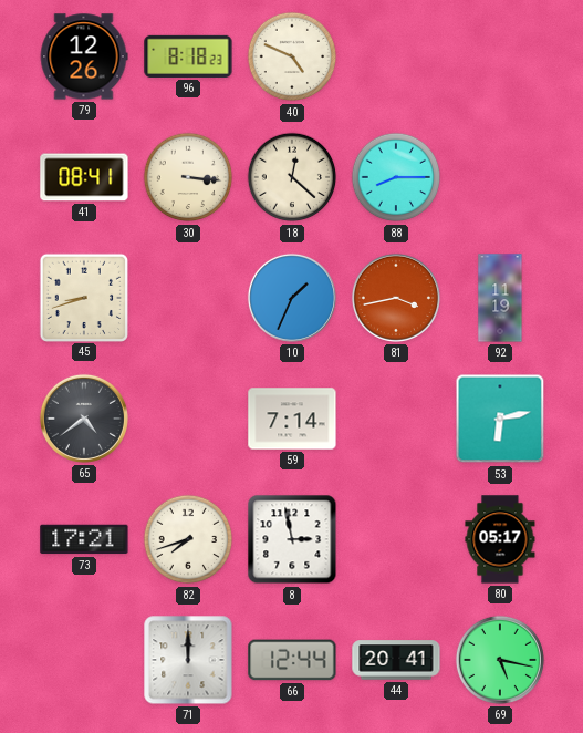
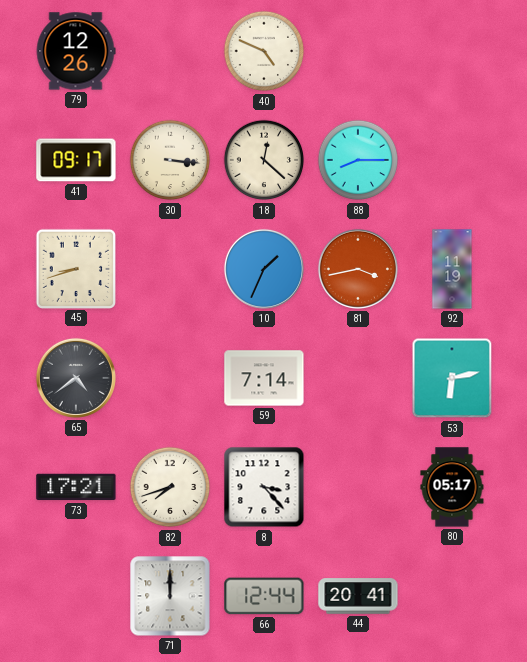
96: 8:18 -> none (188, 56)
41: 08:41 -> 09:17 (76, 160)
8: 2:58 -> 3:23 (264, 487)
69: 5:17 -> none (500, 660)
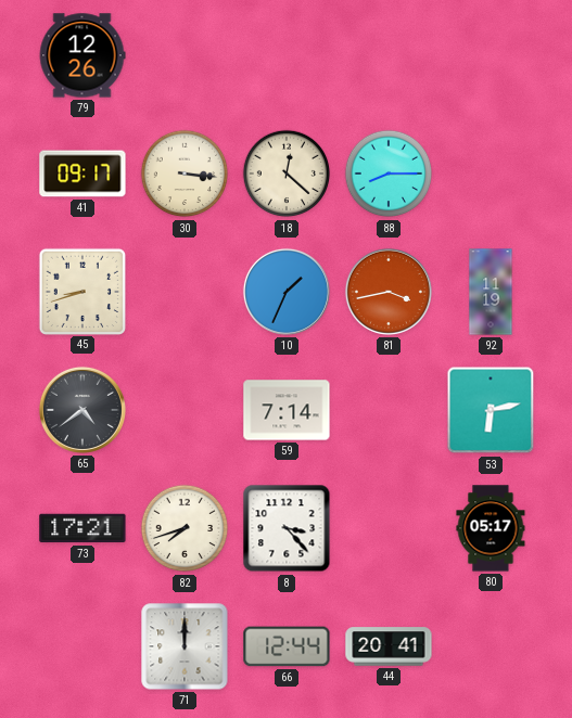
40: 4:49 -> none (264, 51)
